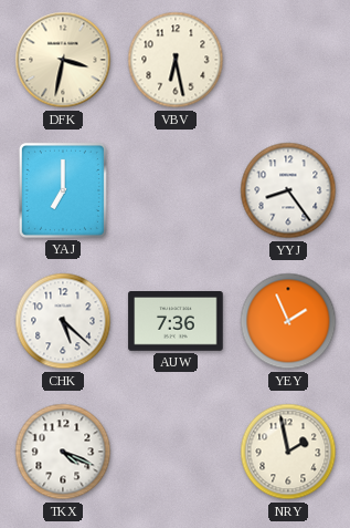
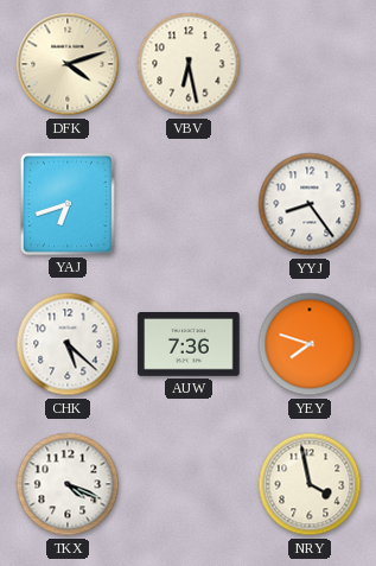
DFK: 3:32 -> 4:12 (68, 64)
YAJ: 7:00 -> 6:42 (68, 204)
YEY: 1:56 -> 7:48 (310, 344)
NRY: 1:58 -> 3:58 (310, 484)
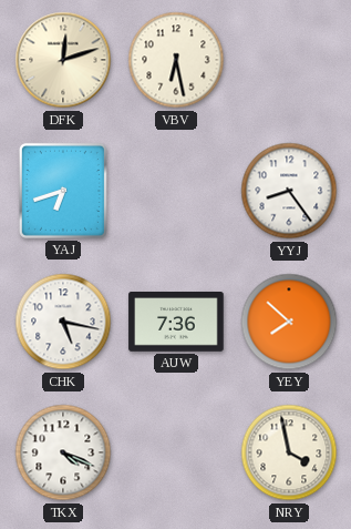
DFK: 4:12 -> 12:12 (63, 60)
CHK: 5:22 -> 5:17 (63, 322)
YEY: 7:48 -> 7:52 (289, 322)
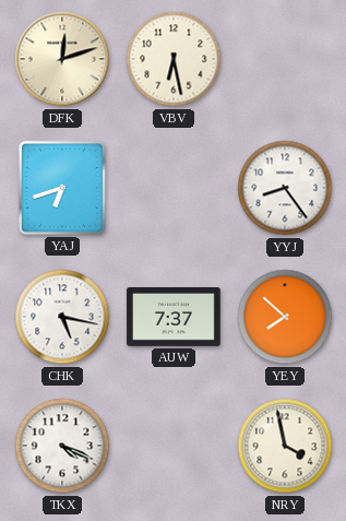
AUW: 7:36 -> 7:37 (174, 318)
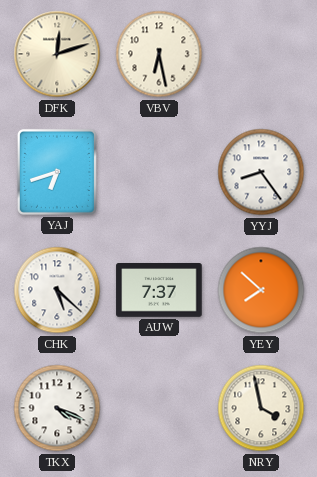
CHK: 5:17 -> 5:22 (57, 290)
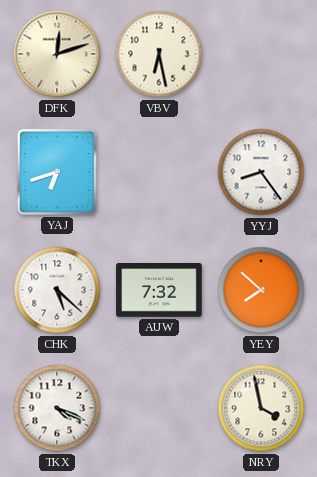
AUW: 7:37 -> 7:32 (159, 291)
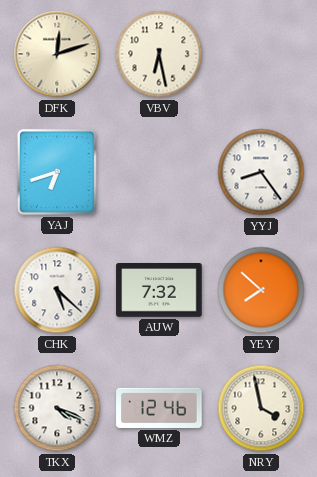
WMZ: none -> 12:46 (159, 408)
